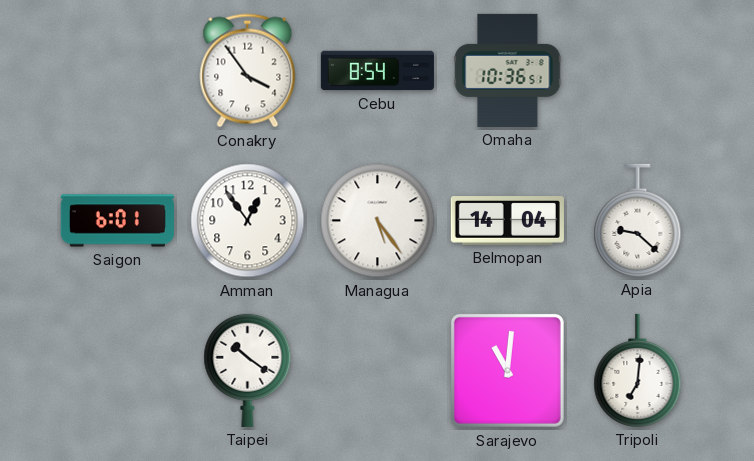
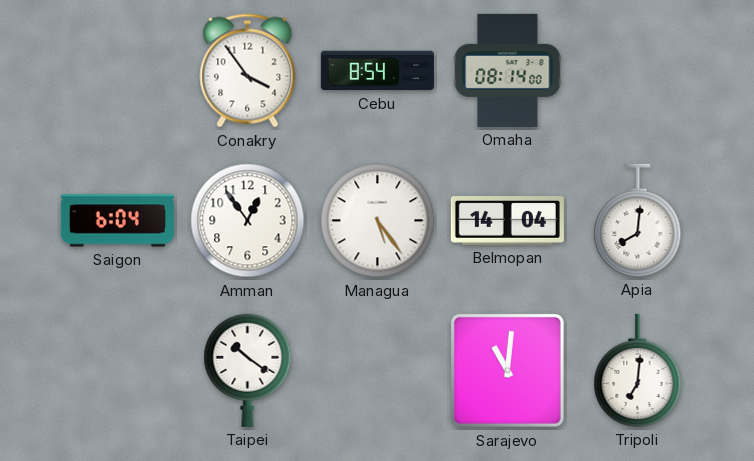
Omaha: 10:36 -> 08:14 (508, 70)
Saigon: 6:01 -> 6:04 (117, 221)
Apia: 9:22 -> 8:01 (638, 220)
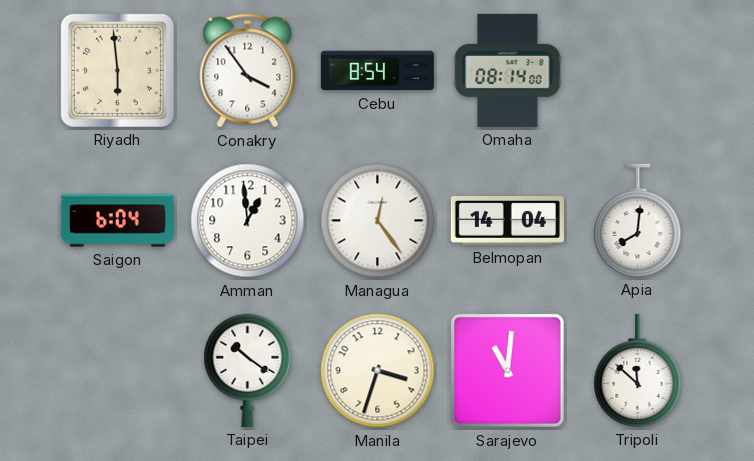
Riyadh: none -> 5:59 (117, 70)
Amman: 12:54 -> 12:59 (248, 221)
Managua: 5:24 -> 12:24 (378, 221)
Manila: none -> 3:33 (378, 371)
Tripoli: 7:01 -> 11:52 (638, 370)
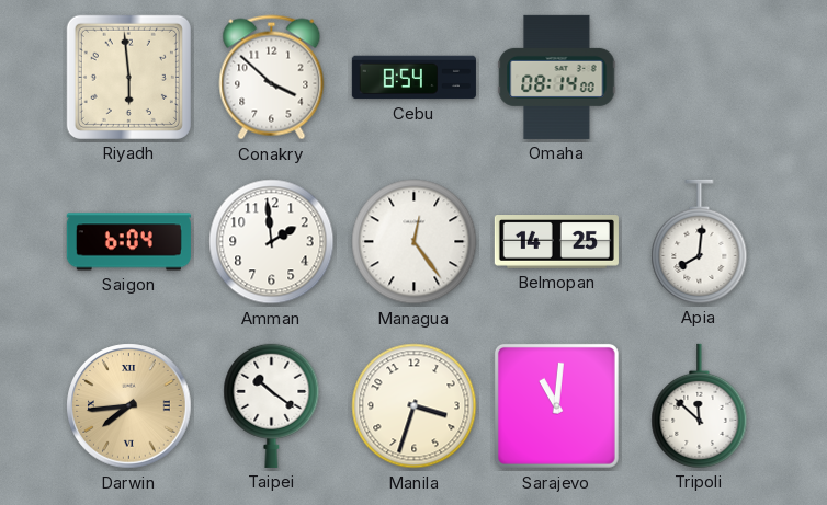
Conakry: 3:54 -> 3:52 (272, 78)
Amman: 12:59 -> 1:59 (272, 242)
Belmopan: 14:04 -> 14:25 (556, 242)
Darwin: none -> 7:44 (129, 406)
